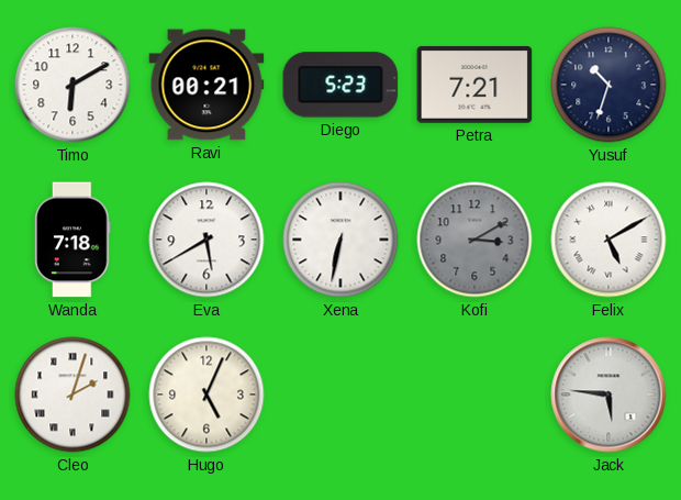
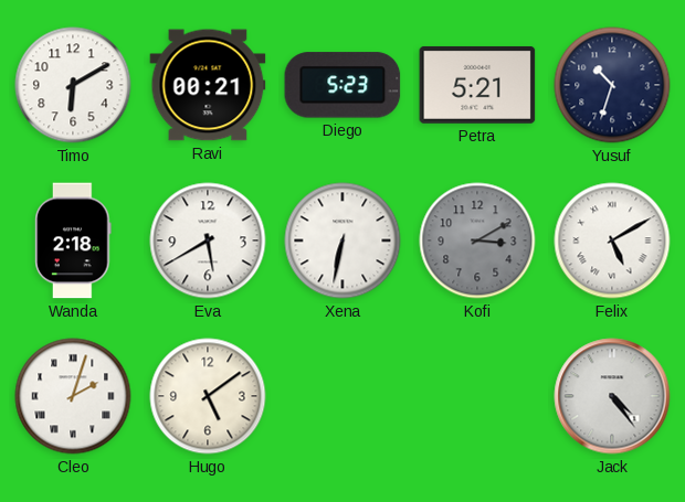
Petra: 7:21 -> 5:21 (477, 85)
Wanda: 7:18 -> 2:18 (73, 241)
Hugo: 5:04 -> 5:09 (208, 396)
Jack: 5:46 -> 4:24 (612, 396)
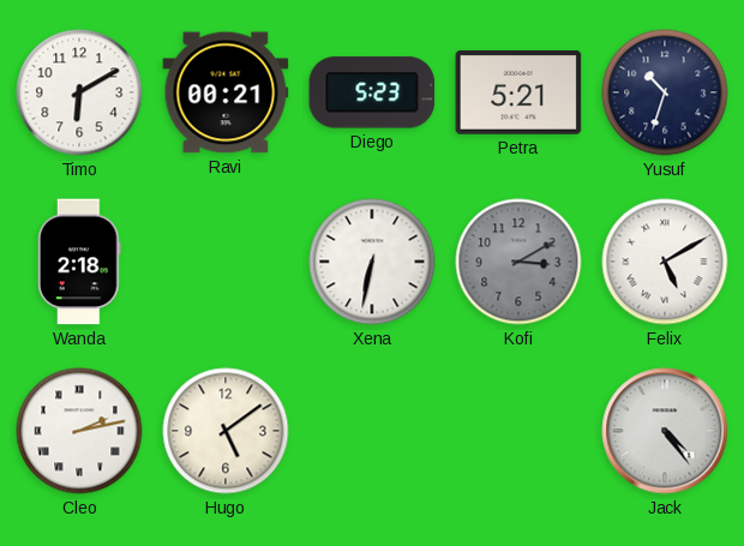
Eva: 5:40 -> none (208, 241)
Cleo: 2:03 -> 2:13 (79, 431)
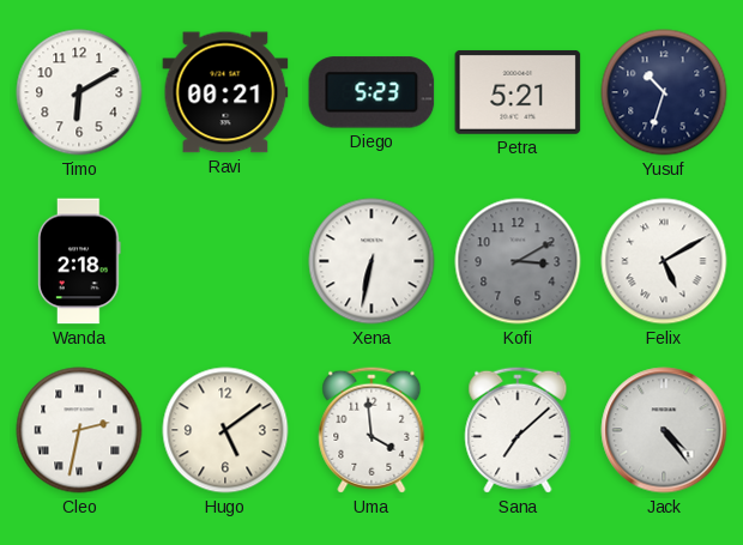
Cleo: 2:13 -> 2:32 (79, 430)
Uma: none -> 3:59 (371, 430)
Sana: none -> 7:08 (518, 430)
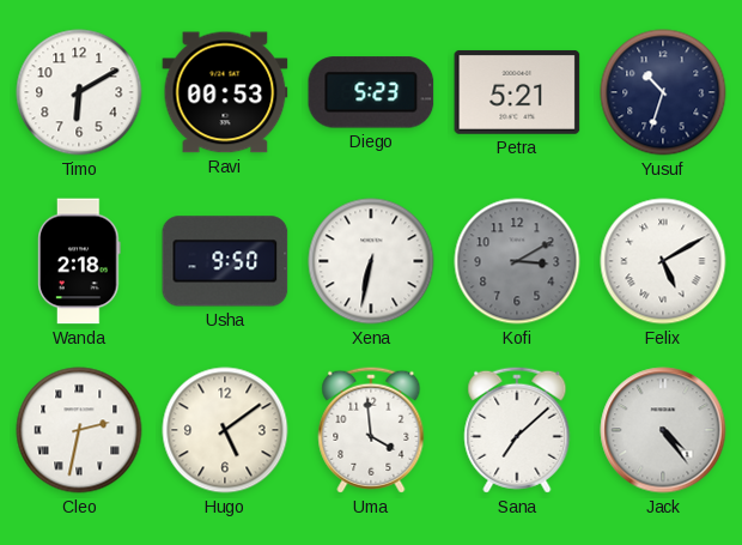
Ravi: 00:21 -> 00:53 (225, 92)
Usha: none -> 9:50 (225, 261)
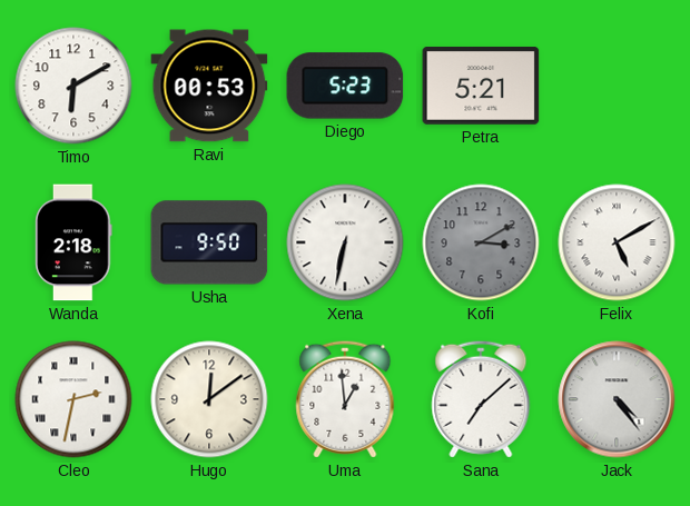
Yusuf: 10:33 -> none (663, 92)
Hugo: 5:09 -> 12:09 (209, 399)
Uma: 3:59 -> 12:59 (345, 399)
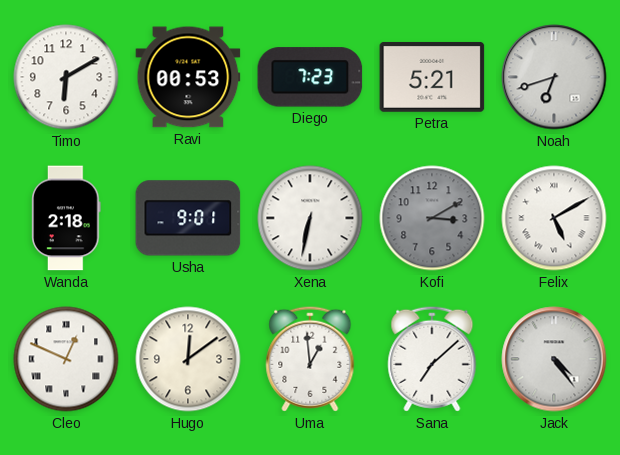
Diego: 5:23 -> 7:23 (310, 77)
Noah: none -> 6:42 (554, 77)
Usha: 9:50 -> 9:01 (188, 218)
Cleo: 2:32 -> 12:49 (66, 359)
